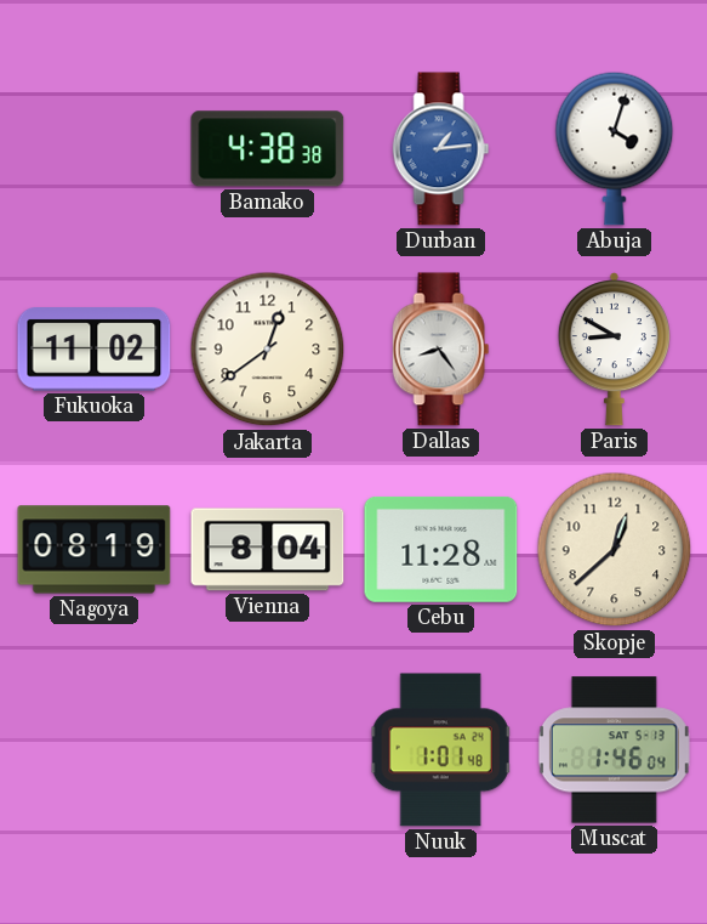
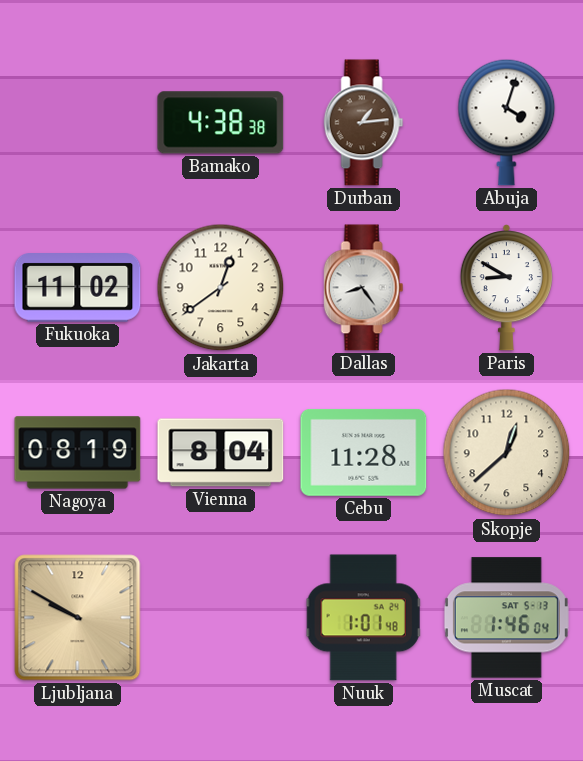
Durban dial: blue -> brown (364, 123)
Ljubljana: none -> 9:50 (78, 618)
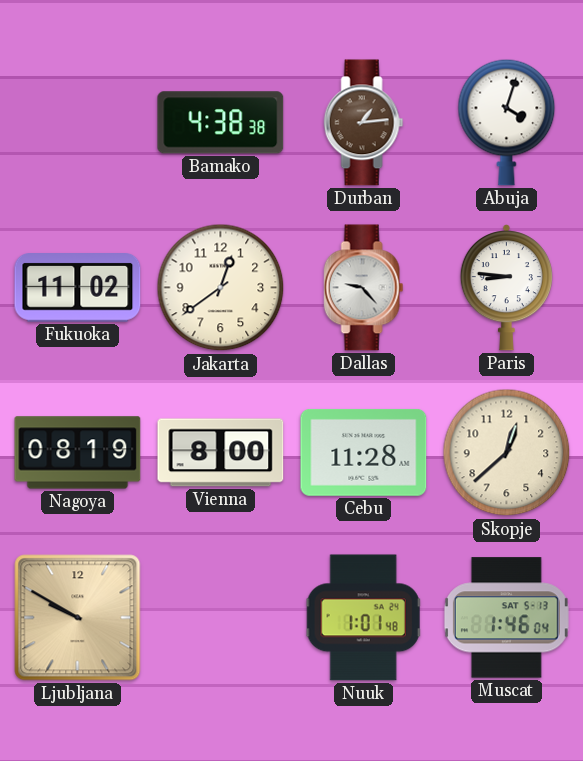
Dallas: 8:24 -> 9:23 (364, 288)
Paris: 8:50 -> 8:46 (506, 288)
Vienna: 8:04 -> 8:00 (221, 453)
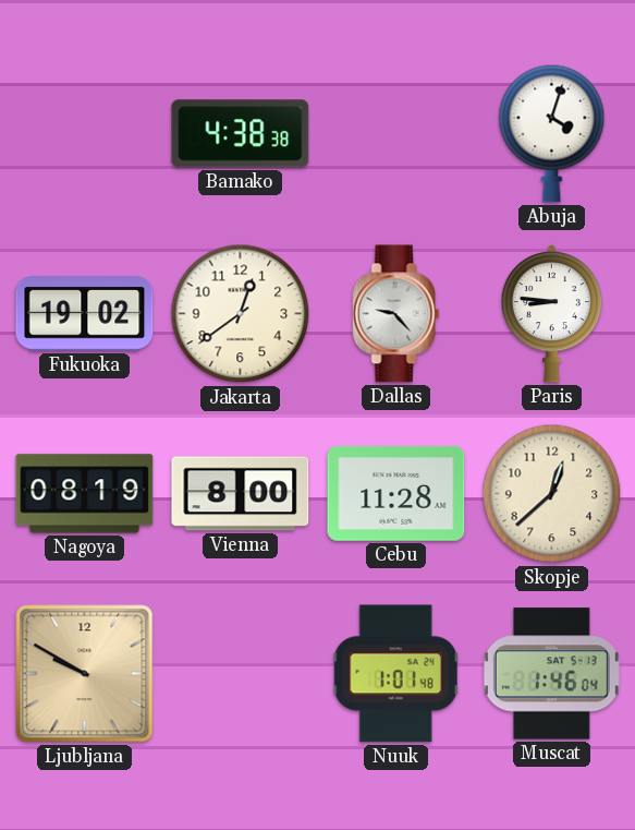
Durban: 1:14 -> none (364, 123)
Fukuoka: 11:02 -> 19:02 (85, 314)
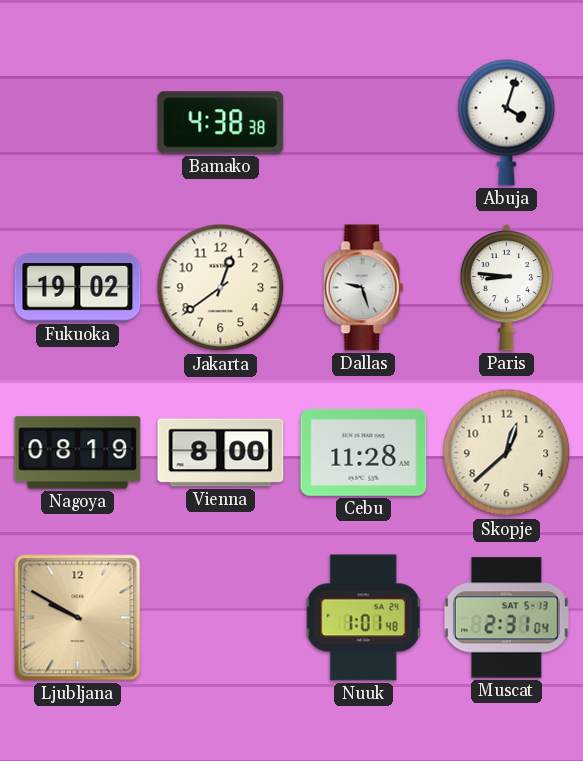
Dallas: 9:23 -> 9:27 (364, 288)
Muscat: 1:46 -> 2:31 (506, 618)
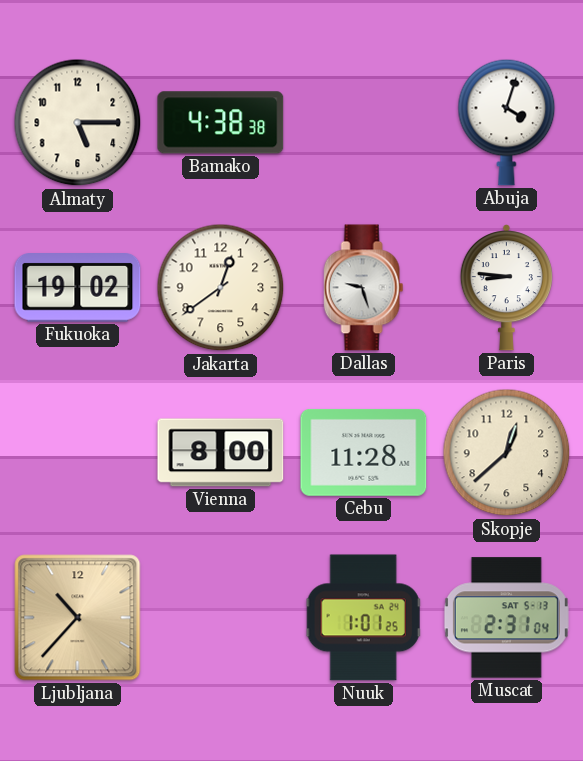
Almaty: none -> 5:15 (78, 123)
Nagoya: 08:19 -> none (78, 453)
Ljubljana: 9:50 -> 10:37 (78, 618)
Nuuk: 1:01:48 -> 1:01:25 (364, 618)
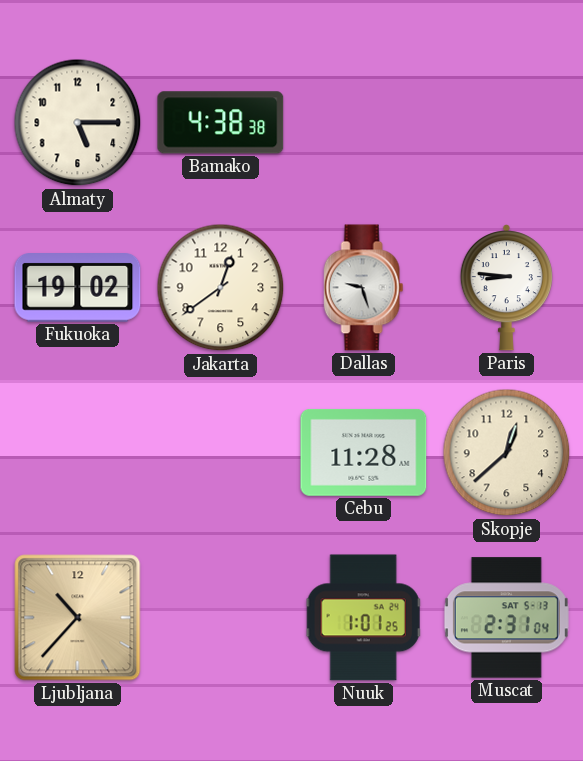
Abuja: 4:03 -> none (507, 122)
Vienna: 8:00 -> none (221, 453)
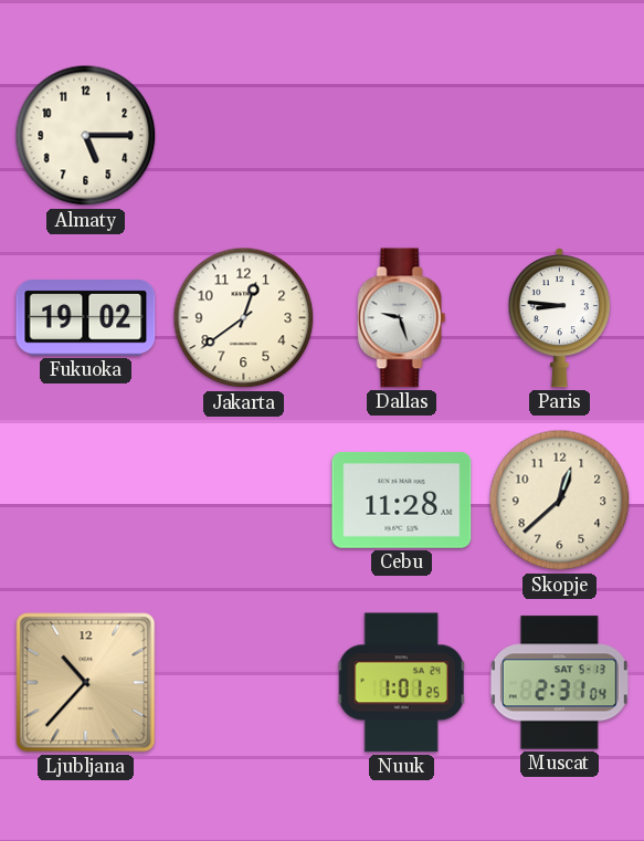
Bamako: 4:38 -> none (221, 123)
